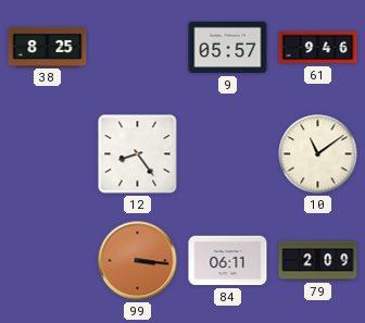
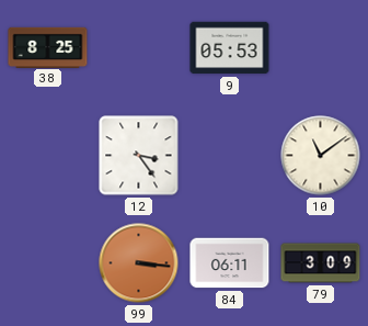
9: 05:57 -> 05:53 (230, 48)
61: 9:46 -> none (318, 48)
12: 8:24 -> 3:24 (139, 156)
79: 2:09 -> 3:09 (321, 263)
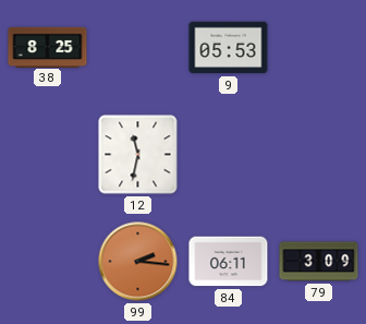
12: 3:24 -> 11:32 (138, 155)
10: 11:09 -> none (321, 156)
99: 3:16 -> 2:16 (138, 262)
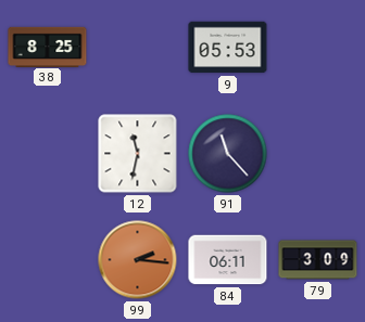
91: none -> 11:23 (228, 154)
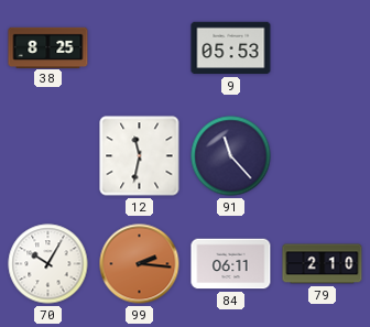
70: none -> 10:05 (48, 264)
79: 3:09 -> 2:10 (323, 264)
